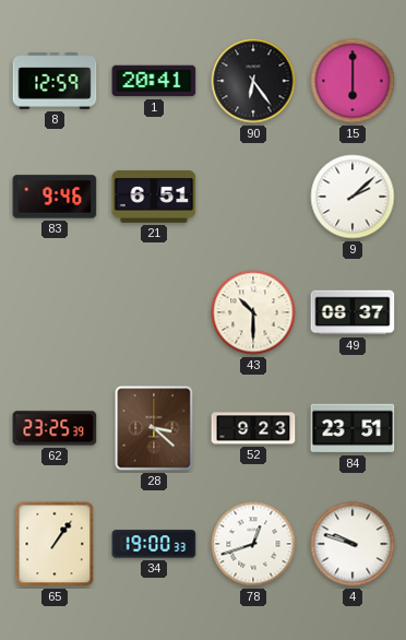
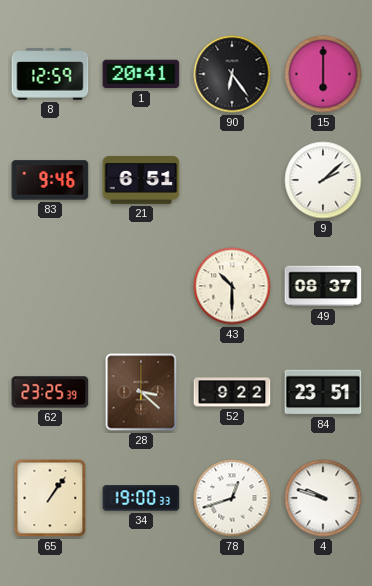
52: 9:23 -> 9:22 (232, 392)
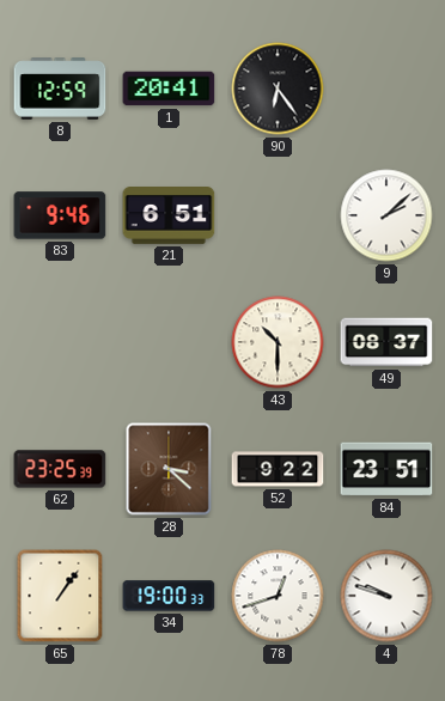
15: 6:00 -> none (323, 74)
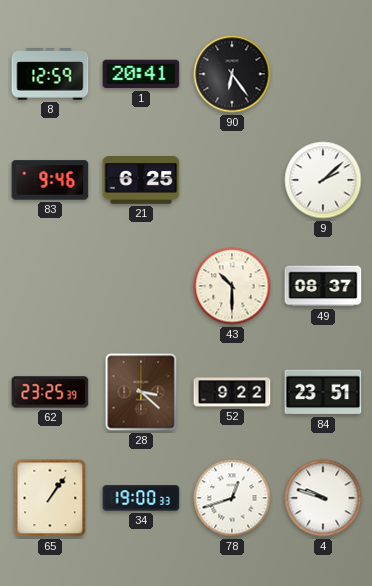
21: 6:51 -> 6:25 (141, 181)
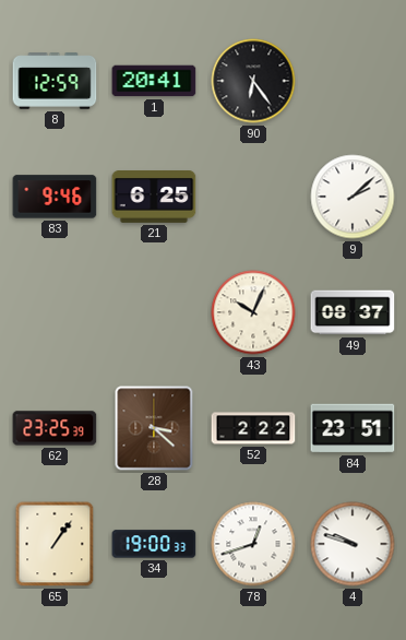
43: 10:30 -> 10:04 (253, 312)
52: 9:22 -> 2:22 (253, 428)
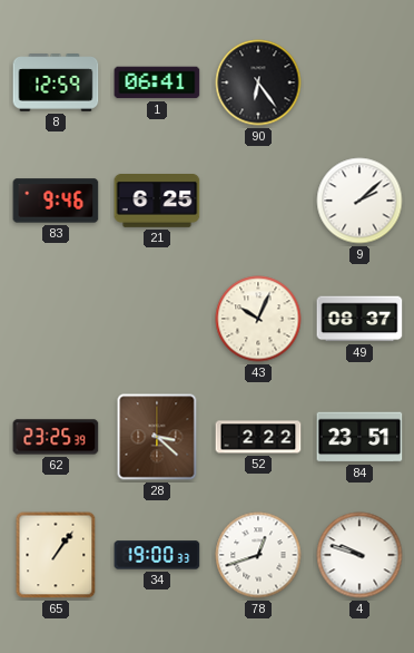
1: 20:41 -> 06:41 (157, 82)
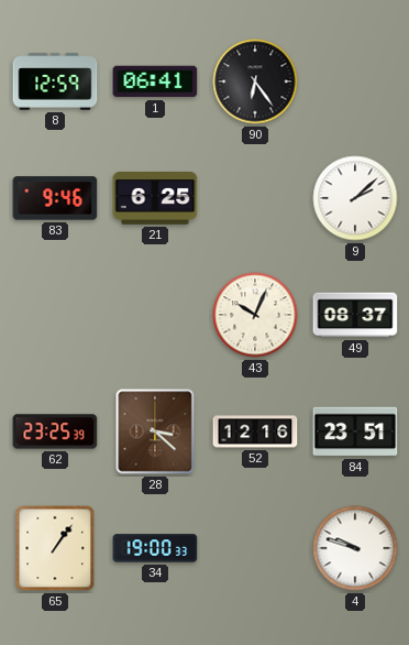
52: 2:22 -> 12:16 (255, 431)
78: 12:42 -> none (258, 555)
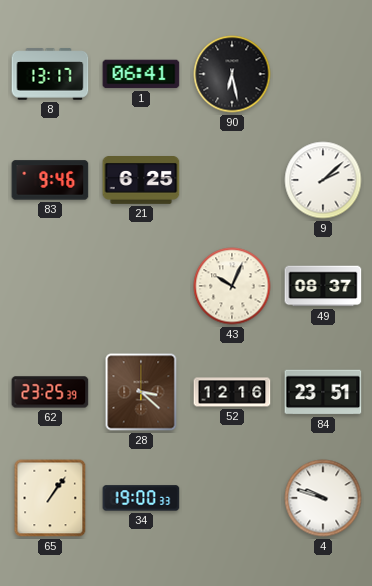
8: 12:59 -> 13:17 (50, 74)
90: 6:24 -> 6:28 (232, 74)
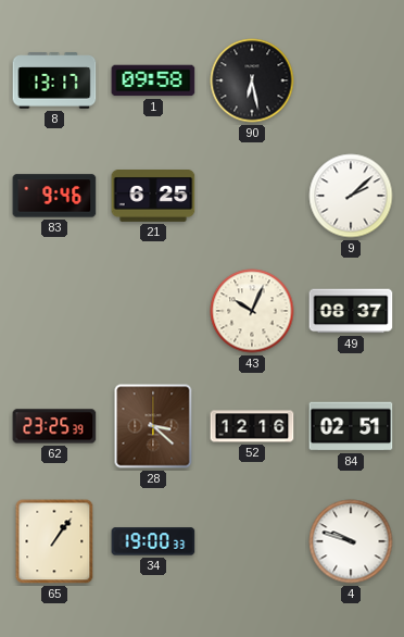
1: 06:41 -> 09:58 (153, 80)
84: 23:51 -> 02:51 (351, 426)
